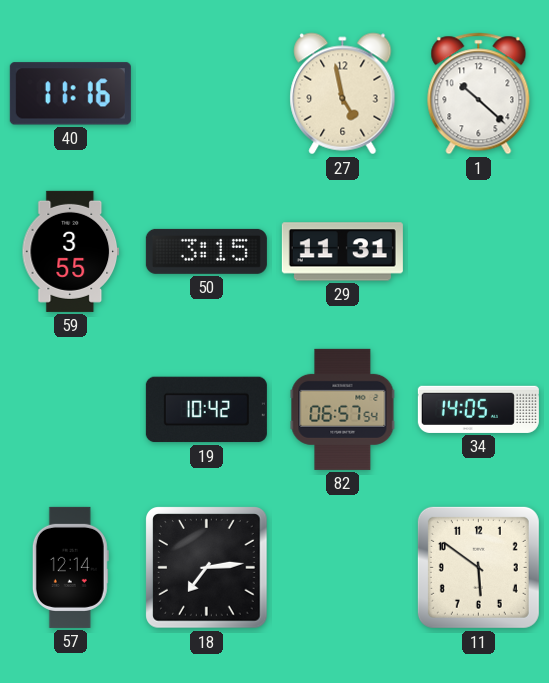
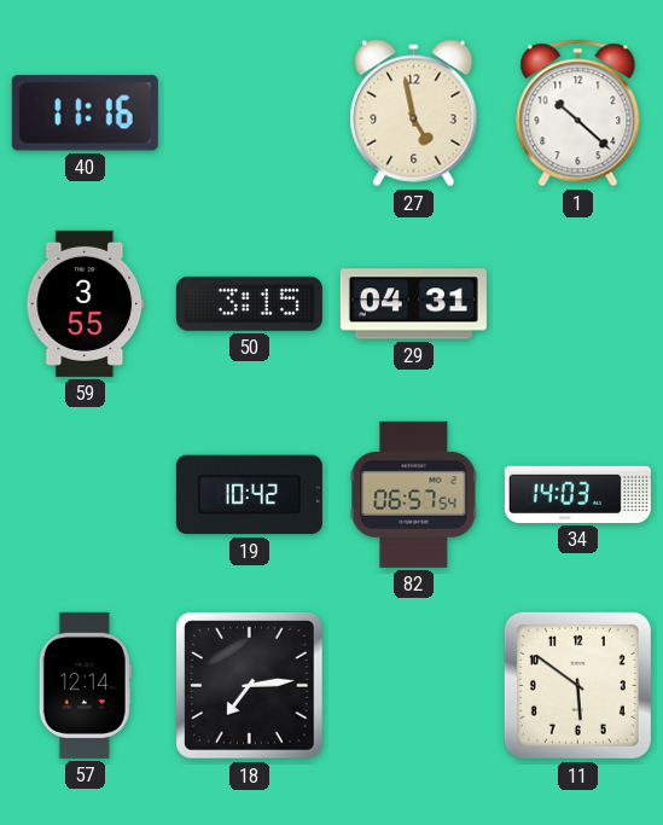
29: 11:31 -> 04:31 (413, 304)
34: 14:05 -> 14:03 (577, 494)
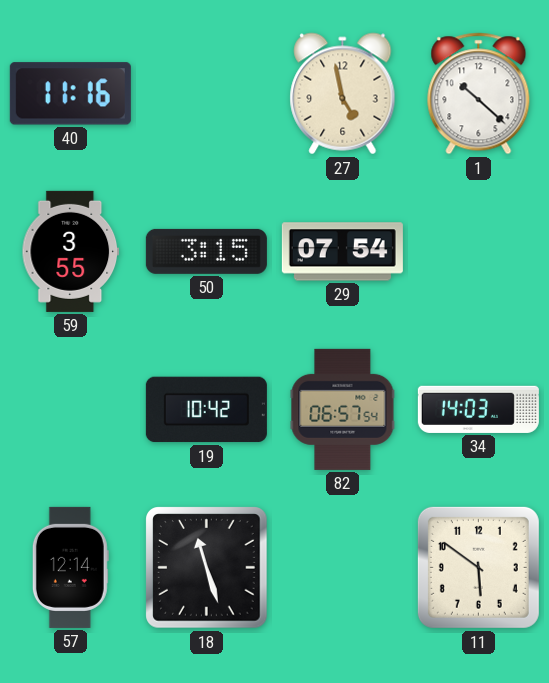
29: 04:31 -> 07:54 (342, 252)
18: 7:14 -> 11:27 (207, 568)
